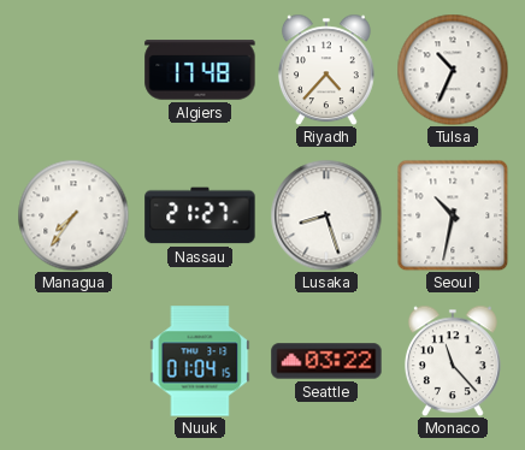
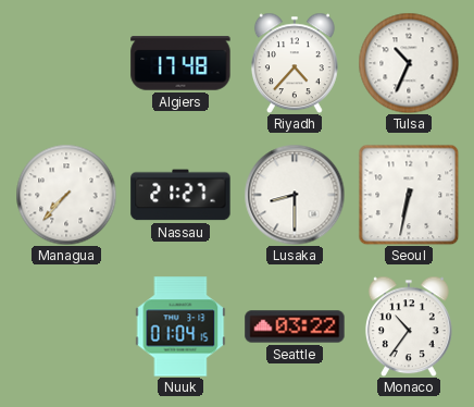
Managua: 7:36 -> 7:37 (66, 195)
Lusaka: 8:27 -> 8:30 (295, 195)
Seoul: 10:32 -> 6:32 (409, 195)
Monaco: 11:23 -> 10:36 (409, 326)
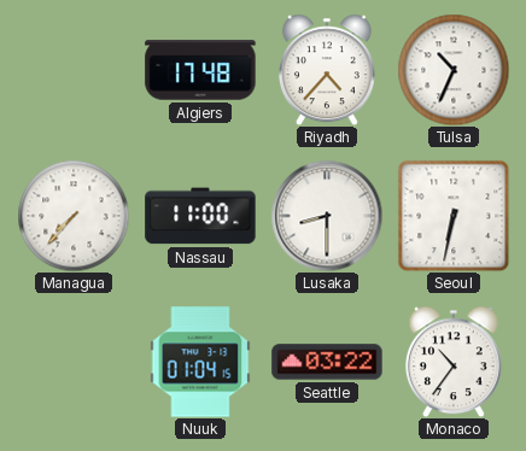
Nassau: 21:27 -> 11:00 (200, 216)
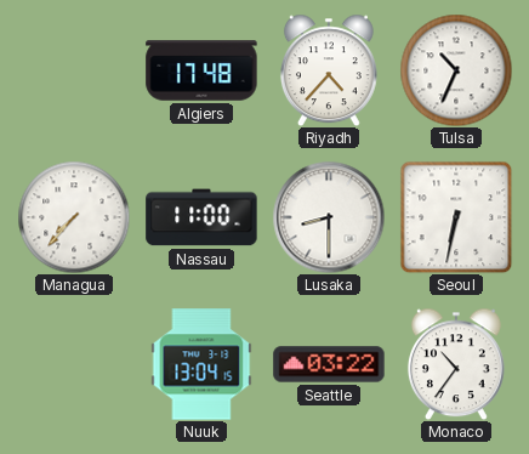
Nuuk: 01:04 -> 13:04 (201, 364)
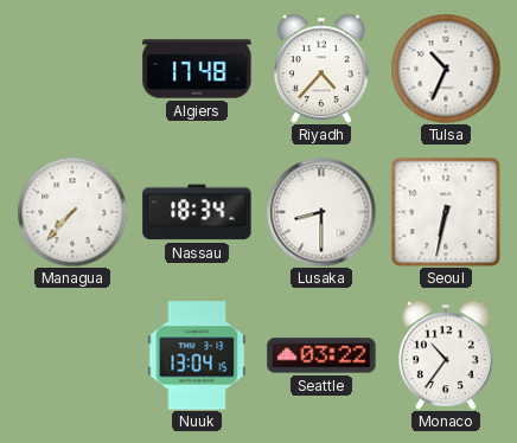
Nassau: 11:00 -> 18:34 (197, 212)
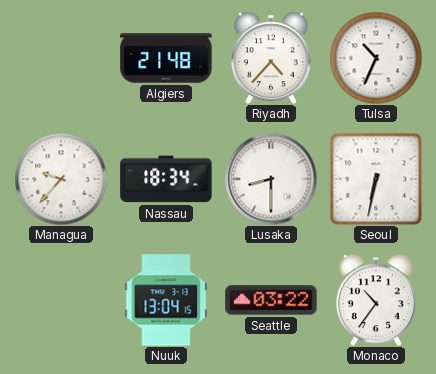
Algiers: 17:48 -> 21:48 (166, 58)
Managua: 7:37 -> 9:37 (61, 179)
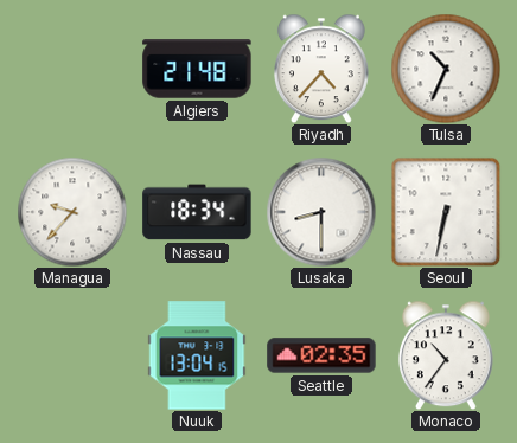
Seattle: 03:22 -> 02:35 (321, 355)
